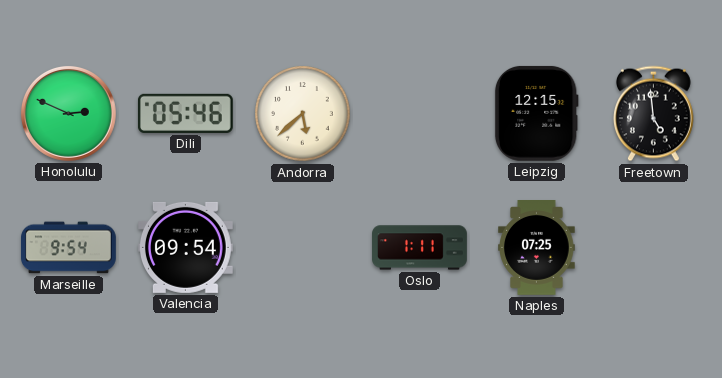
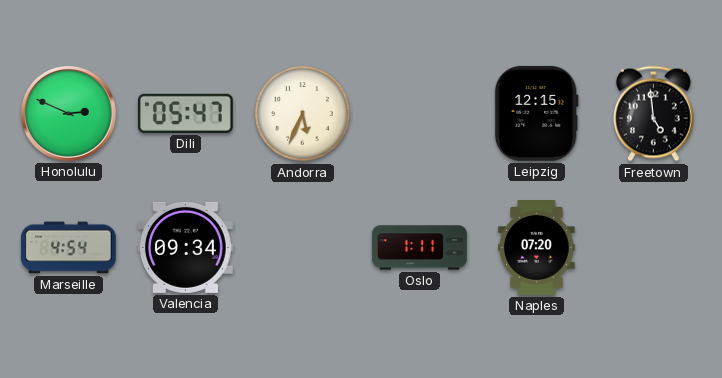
Dili: 05:46 -> 05:47 (185, 113)
Andorra: 5:38 -> 5:34 (303, 114)
Marseille: 9:54 -> 4:54 (69, 248)
Valencia: 09:54 -> 09:34 (185, 247)
Naples: 07:25 -> 07:20 (537, 248)
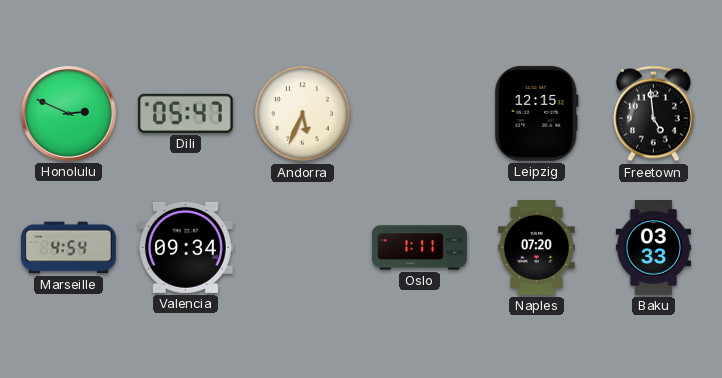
Baku: none -> 03:33 (654, 248)
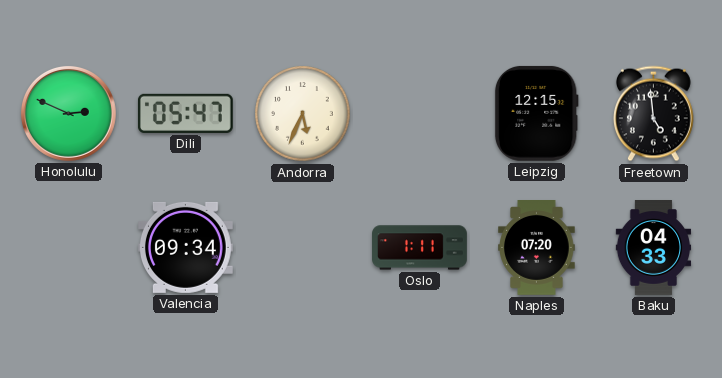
Marseille: 4:54 -> none (69, 248)
Baku: 03:33 -> 04:33 (654, 248)
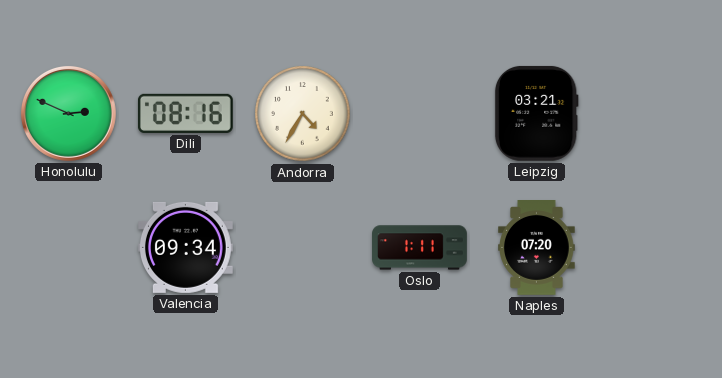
Dili: 05:47 -> 08:16 (185, 113)
Andorra: 5:34 -> 4:35 (303, 114)
Leipzig: 12:15 -> 03:21 (536, 113)
Freetown: 4:59 -> none (653, 114)
Baku: 04:33 -> none (654, 248)
